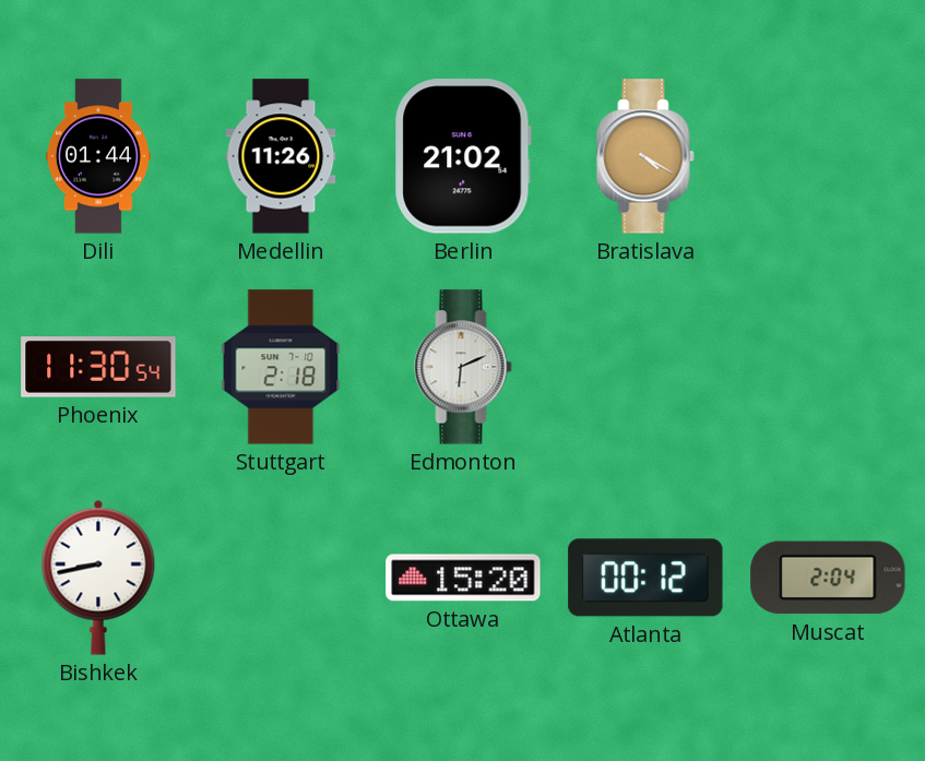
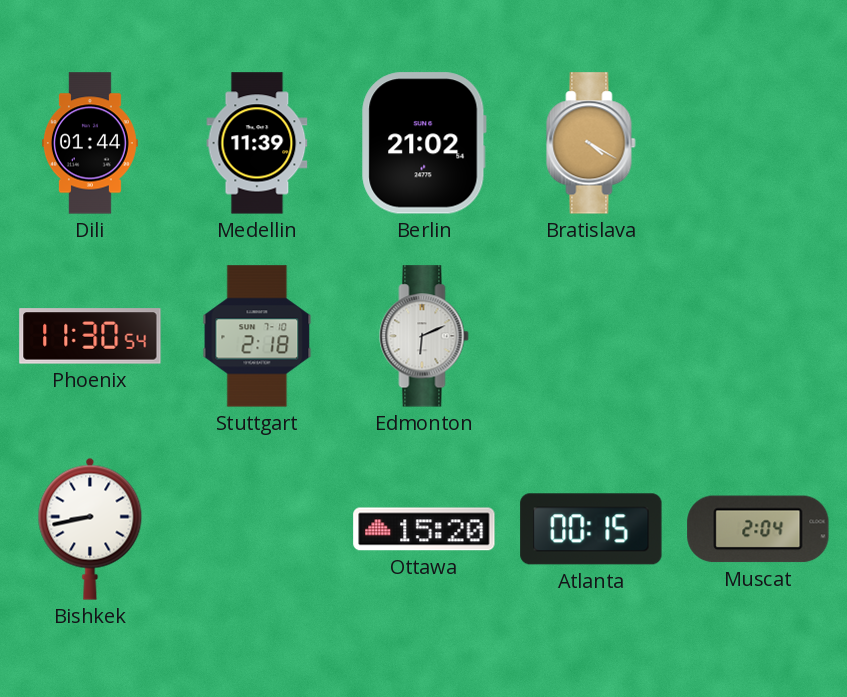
Medellin: 11:26 -> 11:39 (257, 143)
Atlanta: 00:12 -> 00:15 (591, 529)
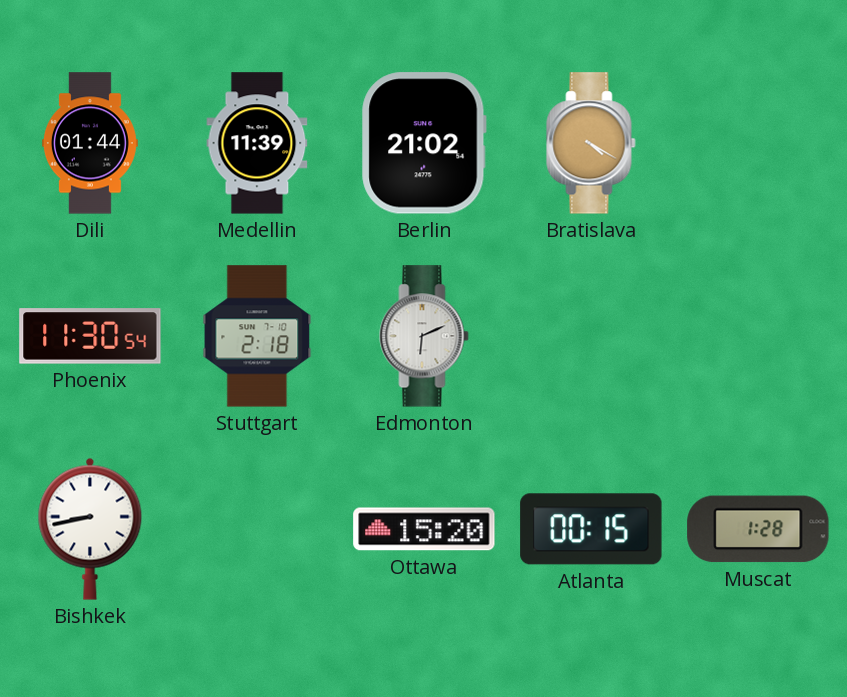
Muscat: 2:04 -> 1:28 (758, 529)
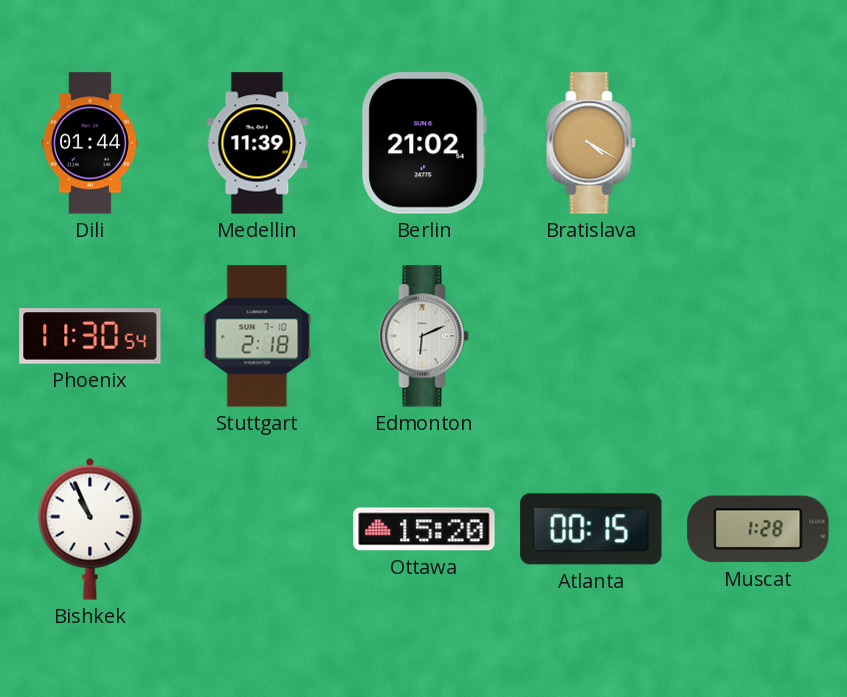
Bishkek: 8:43 -> 10:56 (90, 529)
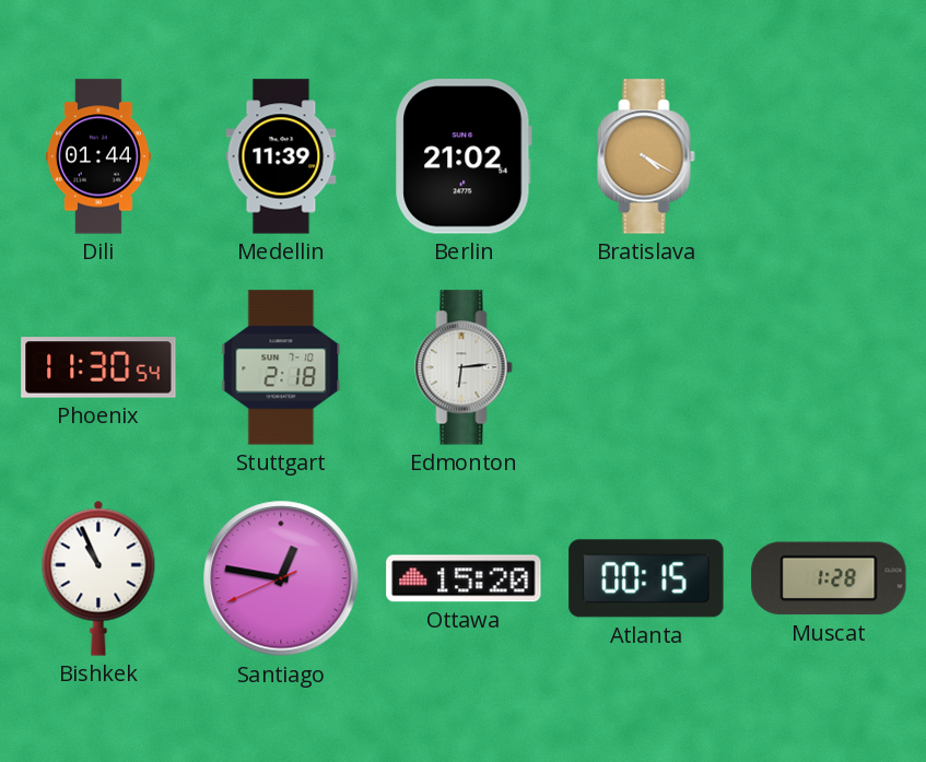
Edmonton: 6:11 -> 6:14 (464, 367)
Santiago: none -> 12:46 (281, 578)
